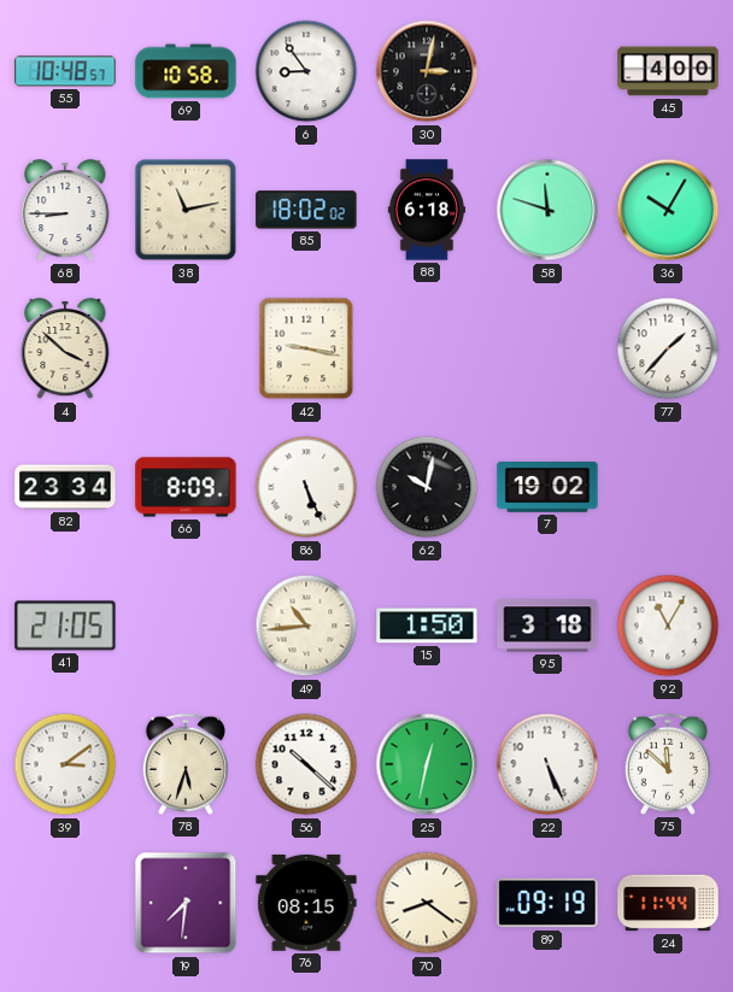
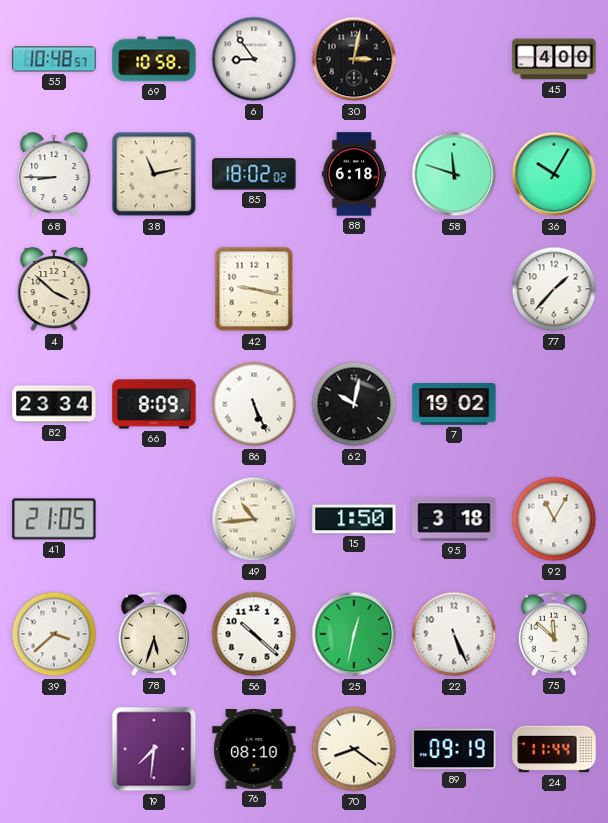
39: 3:09 -> 3:38 (54, 634)
76: 08:15 -> 08:10 (254, 749)
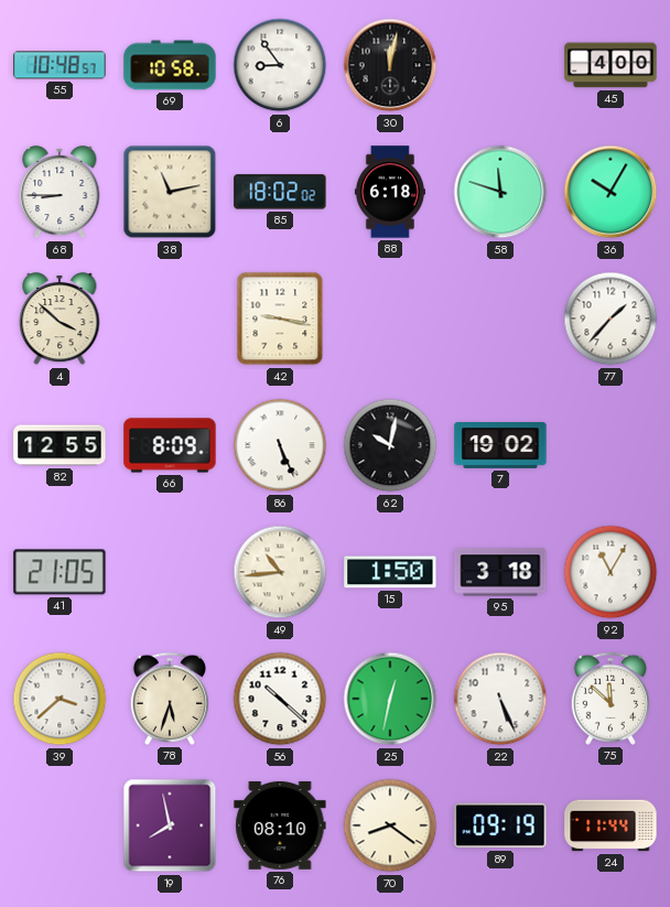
30: 3:02 -> 12:02 (390, 65)
82: 23:34 -> 12:55 (60, 445)
19: 7:31 -> 7:58 (170, 825)
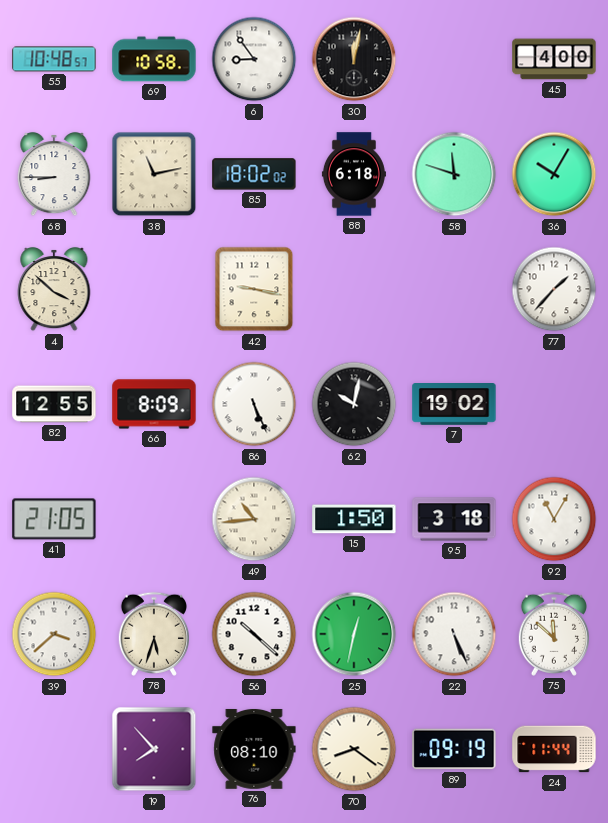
19: 7:58 -> 7:53 (154, 749)
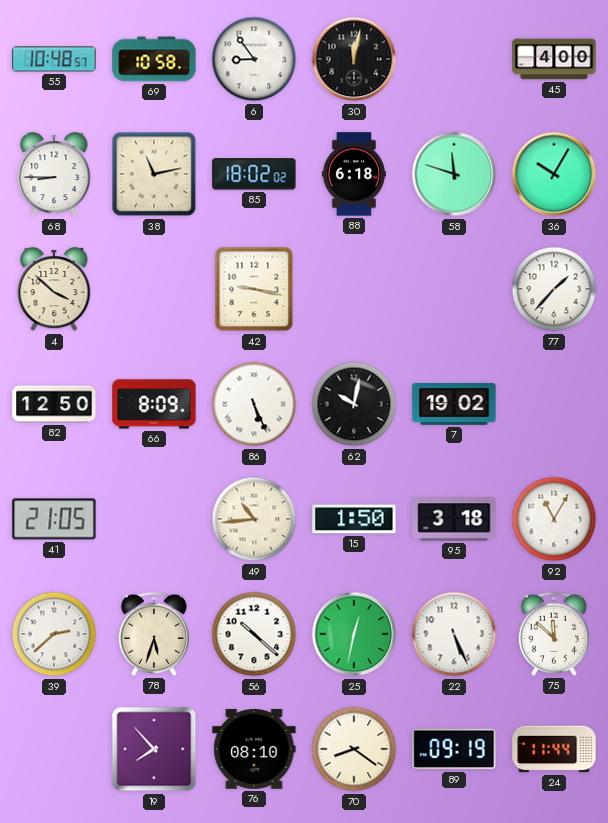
82: 12:55 -> 12:50 (54, 404)
39: 3:38 -> 2:38 (54, 634)
